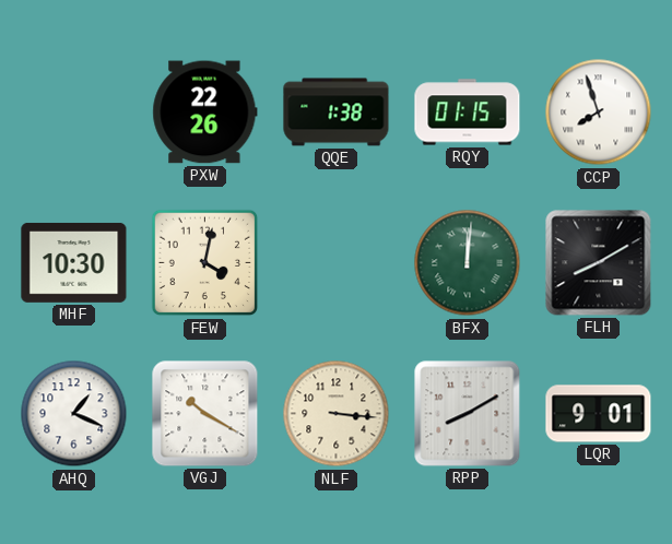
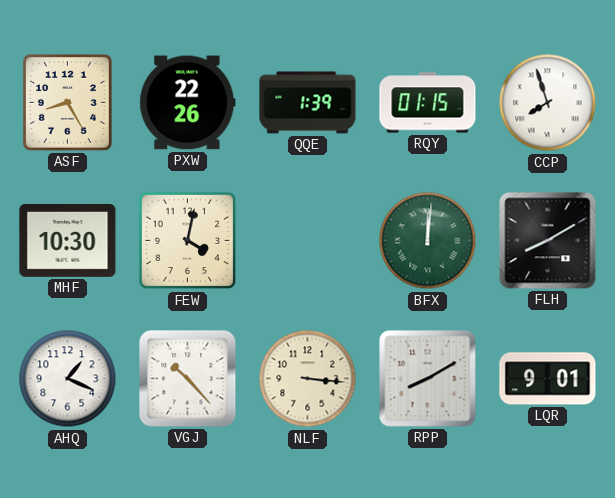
ASF: none -> 8:25 (67, 102)
QQE: 1:38 -> 1:39 (308, 103)
VGJ: 10:20 -> 10:23 (188, 379)
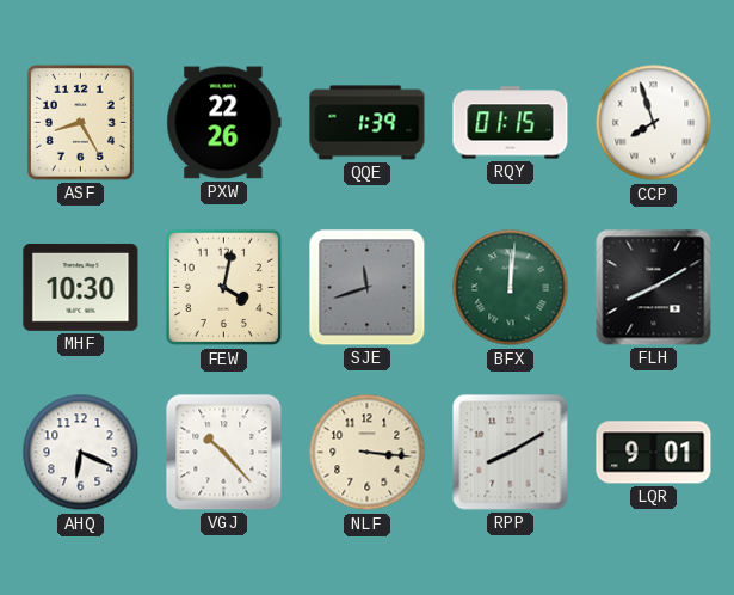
SJE: none -> 11:42 (368, 288)
AHQ: 1:19 -> 6:19 (81, 453)
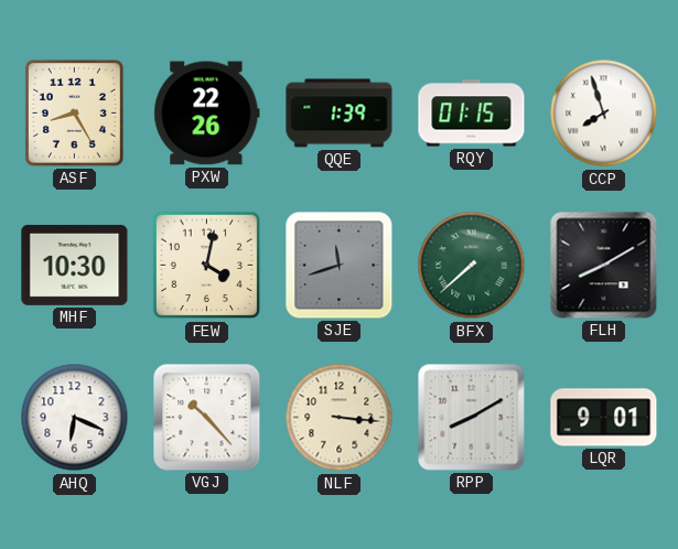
BFX: 12:01 -> 7:38 (472, 266)
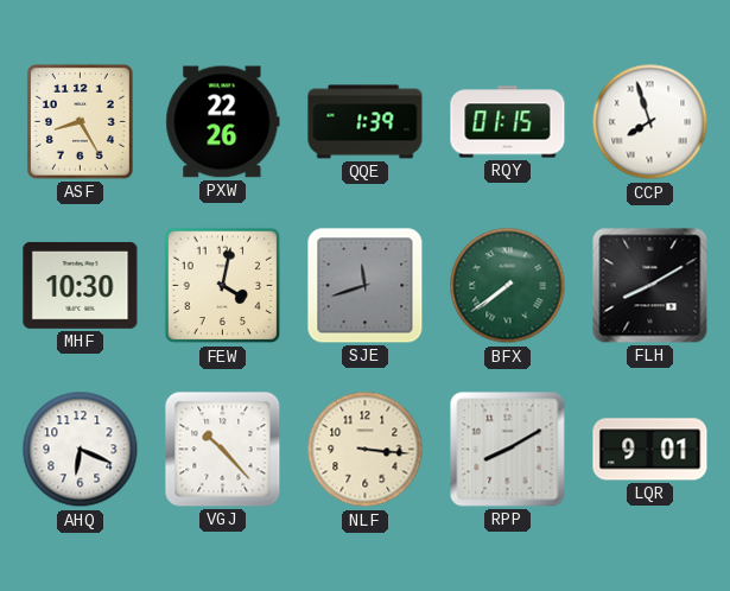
BFX: 7:38 -> 7:39 (508, 286)
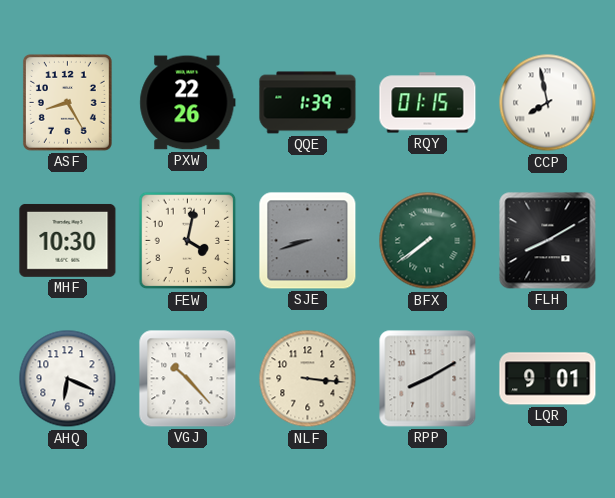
CCP: 7:57 -> 7:58 (548, 103)
SJE: 11:42 -> 8:42 (308, 241)
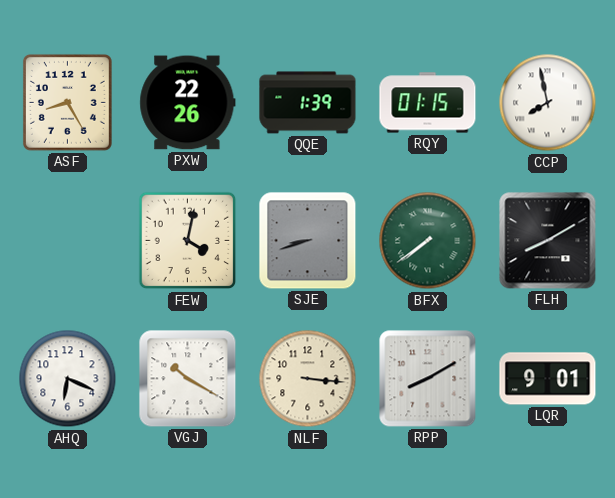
MHF: 10:30 -> none (68, 240)
VGJ: 10:23 -> 10:20 (188, 379)
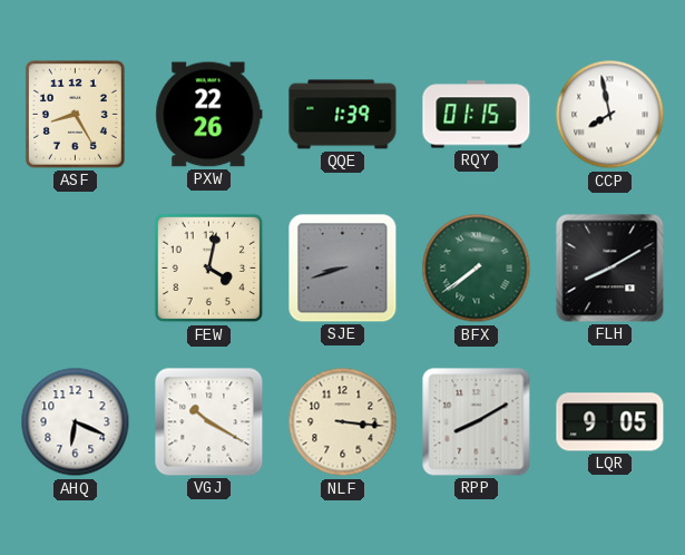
LQR: 9:01 -> 9:05 (610, 422)
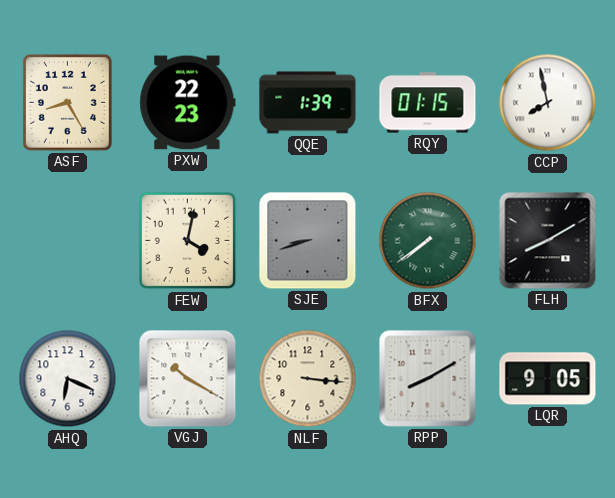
PXW: 22:26 -> 22:23 (188, 103)
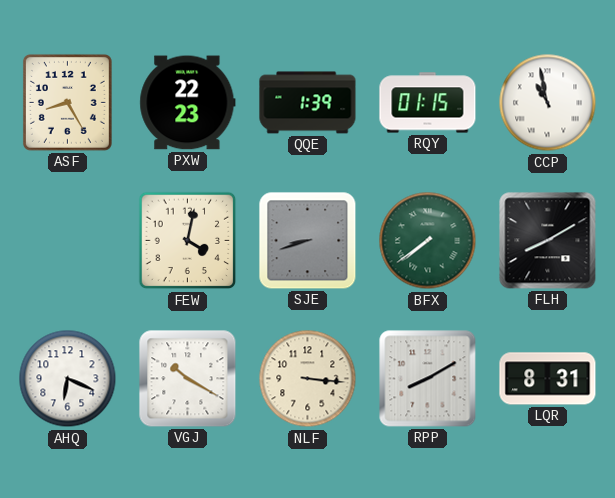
CCP: 7:58 -> 10:58 (548, 103)
LQR: 9:05 -> 8:31 (548, 379)
